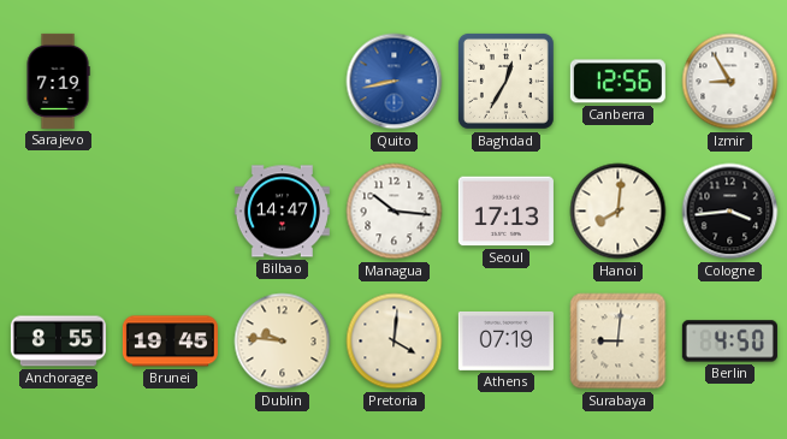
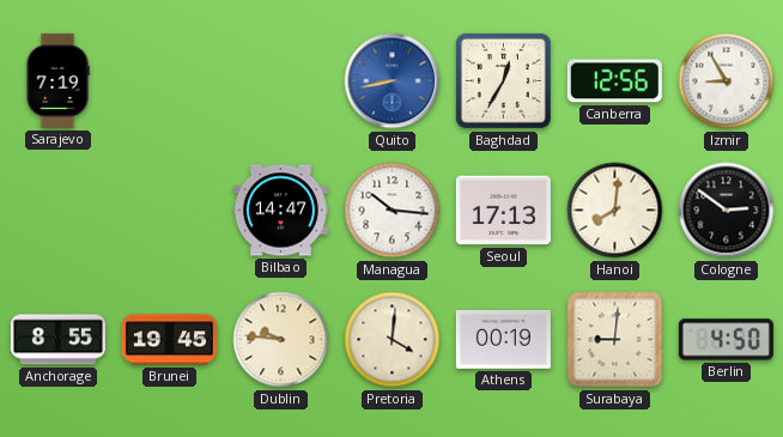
Cologne: 3:44 -> 2:51 (727, 211)
Athens: 07:19 -> 00:19 (503, 339)
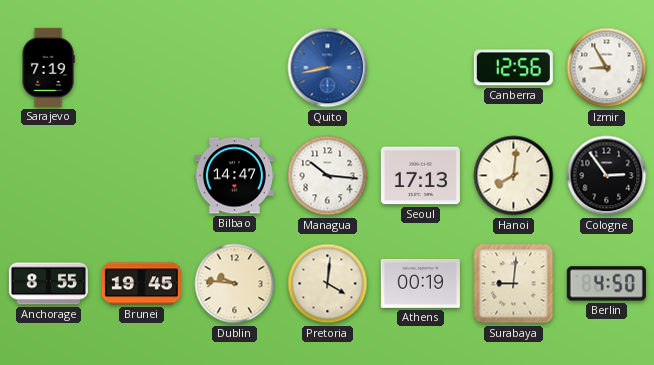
Baghdad: 12:35 -> none (503, 80)
Cologne: 2:51 -> 2:54 (607, 176)
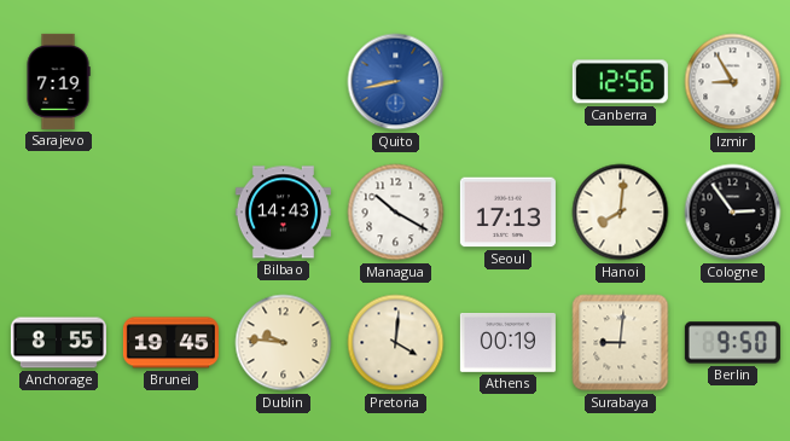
Bilbao: 14:47 -> 14:43 (283, 213)
Managua: 10:16 -> 10:20 (396, 213)
Berlin: 4:50 -> 9:50 (732, 343)
